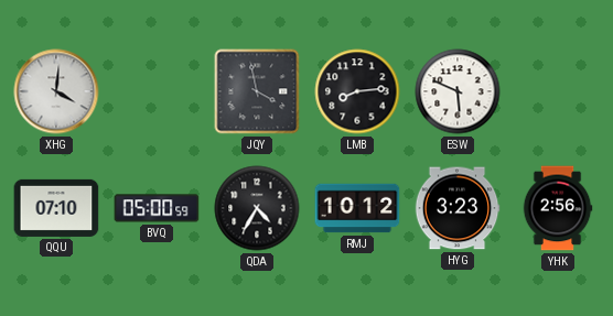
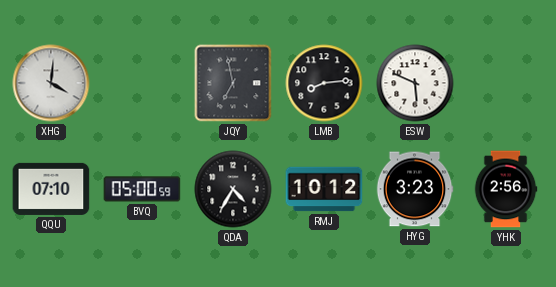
JQY: 3:58 -> 6:58 (233, 83)
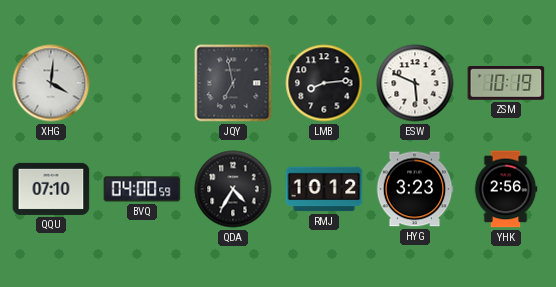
ZSM: none -> 10:19 (506, 84)
BVQ: 05:00 -> 04:00 (142, 189)
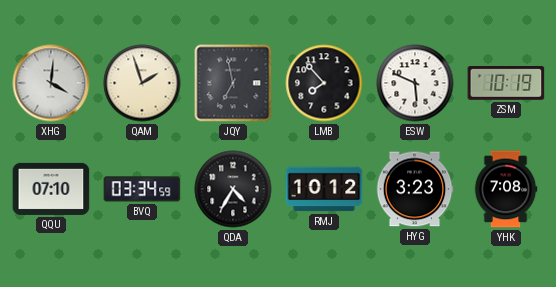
QAM: none -> 1:57 (142, 83)
LMB: 8:14 -> 7:53 (324, 83)
BVQ: 04:00 -> 03:34 (142, 189)
YHK: 2:56 -> 7:08 (506, 189)
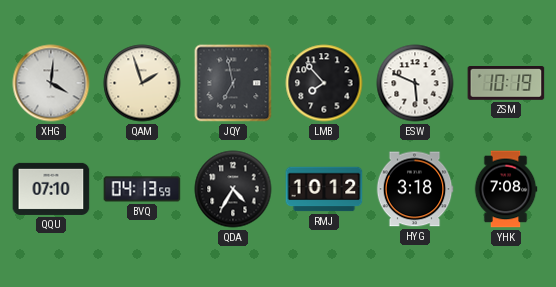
BVQ: 03:34 -> 04:13 (142, 189)
HYG: 3:23 -> 3:18 (415, 189)
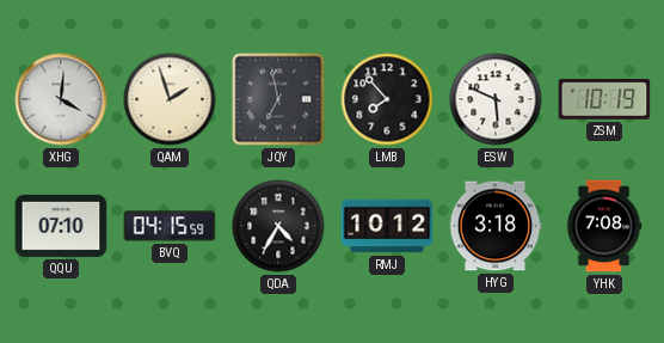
BVQ: 04:13 -> 04:15 (170, 226)
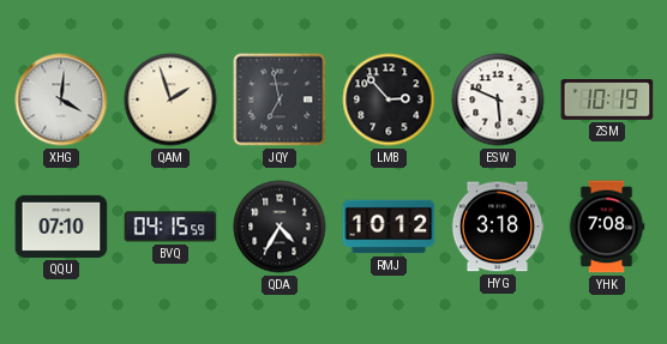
LMB: 7:53 -> 2:53 (389, 99)
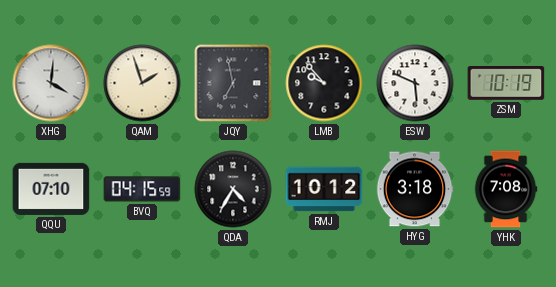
LMB: 2:53 -> 9:53 (324, 83)
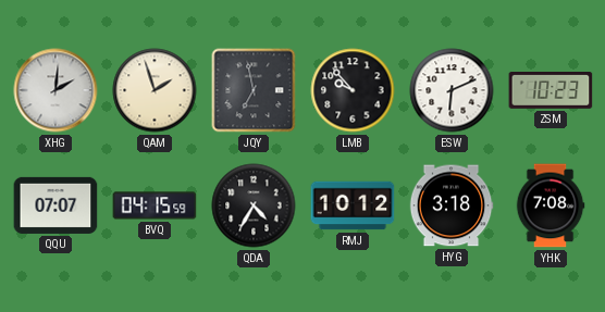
XHG: 4:01 -> 2:01 (55, 90)
ESW: 5:49 -> 6:11 (452, 90)
ZSM: 10:19 -> 10:23 (551, 91)
QQU: 07:10 -> 07:07 (55, 205)
